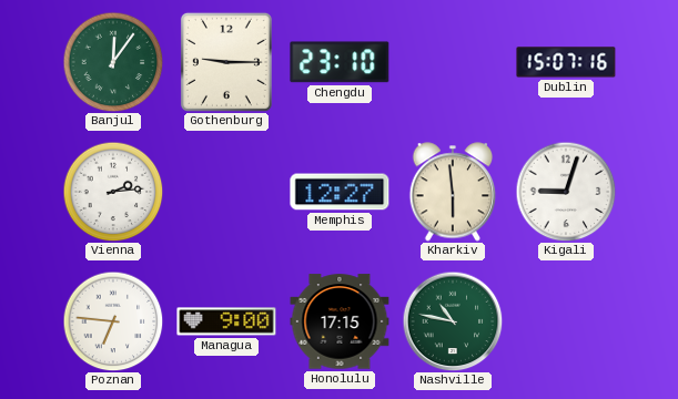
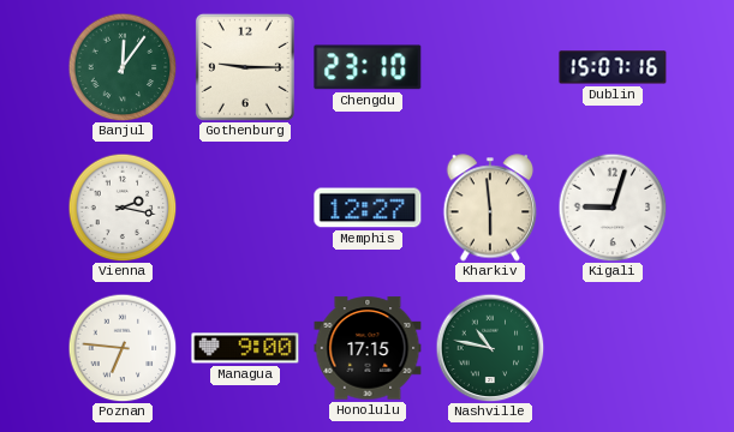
Vienna: 2:14 -> 2:17 (123, 208)
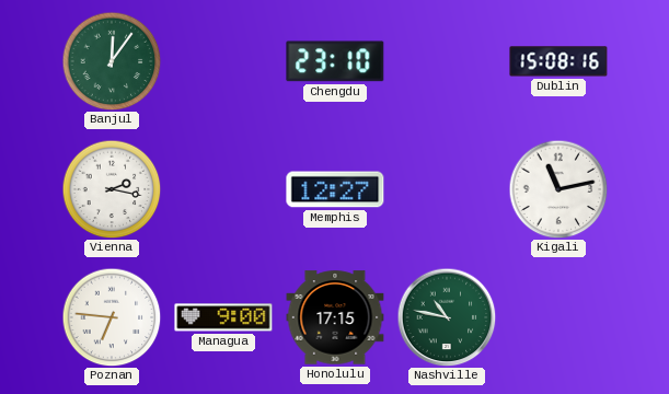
Gothenburg: 9:15 -> none (245, 67)
Dublin: 15:07 -> 15:08 (558, 61)
Kharkiv: 5:59 -> none (490, 208)
Kigali: 9:03 -> 11:13 (558, 189)
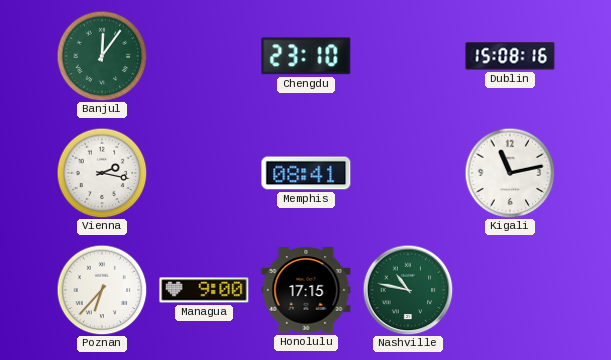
Memphis: 12:27 -> 08:41 (306, 173)
Poznan: 6:46 -> 6:37 (102, 290)
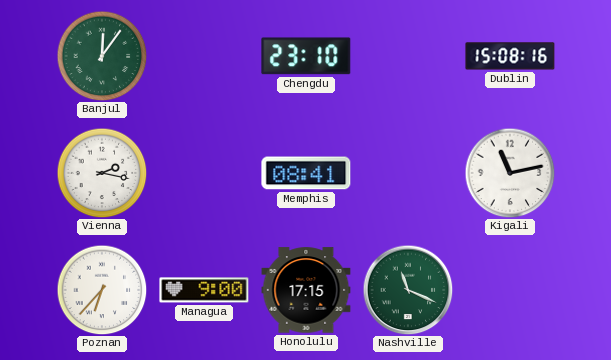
Nashville: 10:47 -> 11:19 (408, 290)
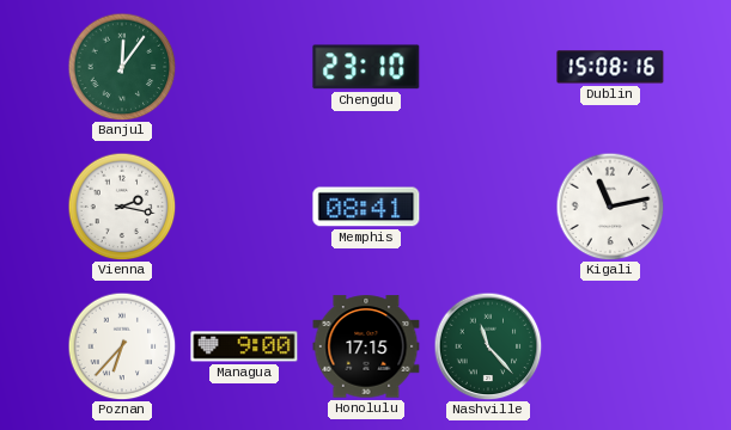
Nashville: 11:19 -> 11:23 (488, 346)
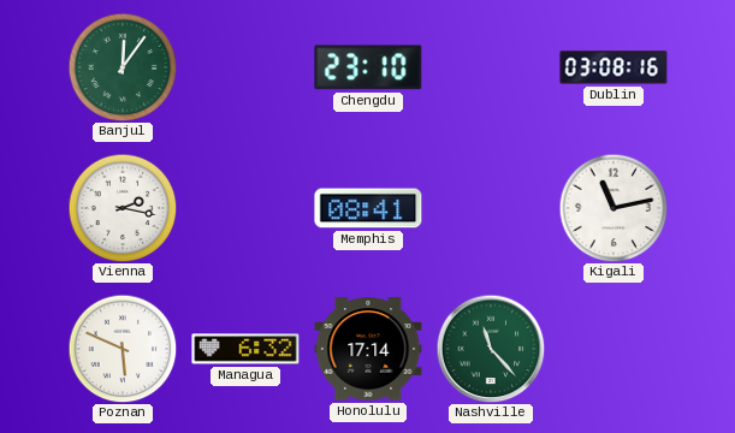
Dublin: 15:08 -> 03:08 (614, 67)
Poznan: 6:37 -> 5:49 (123, 349)
Managua: 9:00 -> 6:32 (245, 349)
Honolulu: 17:15 -> 17:14 (368, 349)
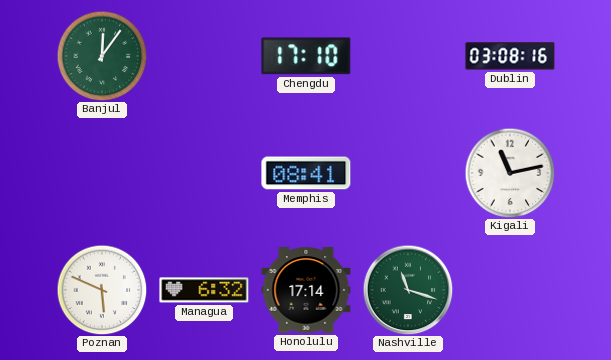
Chengdu: 23:10 -> 17:10 (306, 56)
Vienna: 2:17 -> none (123, 208)
Nashville: 11:23 -> 11:18 (408, 290)
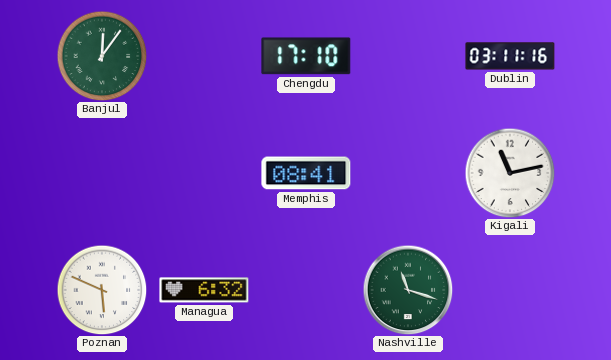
Dublin: 03:08 -> 03:11 (510, 56)
Honolulu: 17:14 -> none (306, 290)
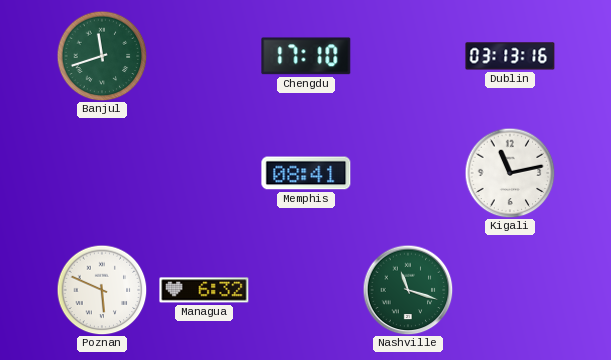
Banjul: 12:06 -> 11:42 (102, 56)
Dublin: 03:11 -> 03:13 (510, 56)
